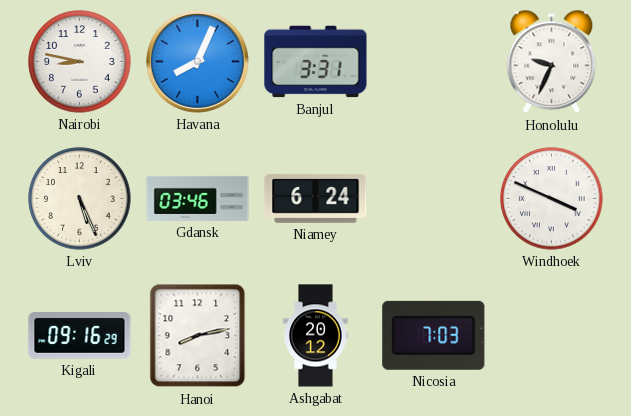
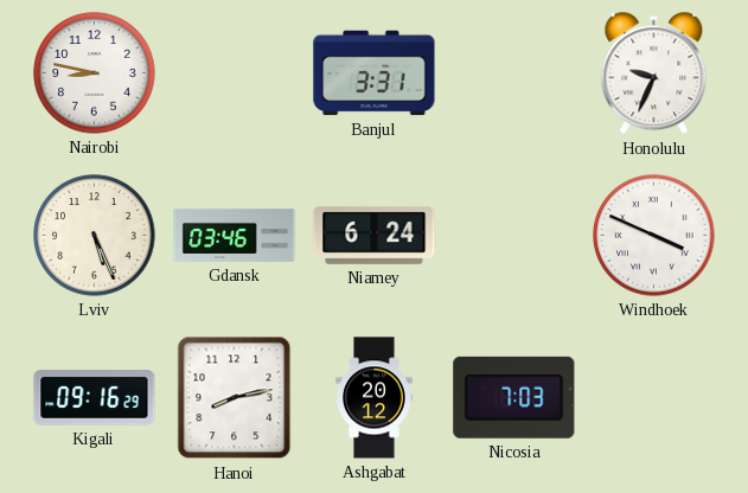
Havana: 8:04 -> none (197, 61)
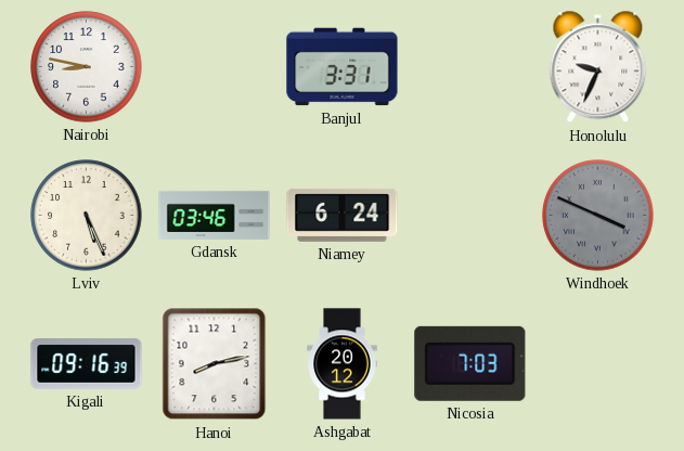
Windhoek dial: white -> grey (598, 216)
Kigali: 09:16:29 -> 09:16:39 (87, 364)
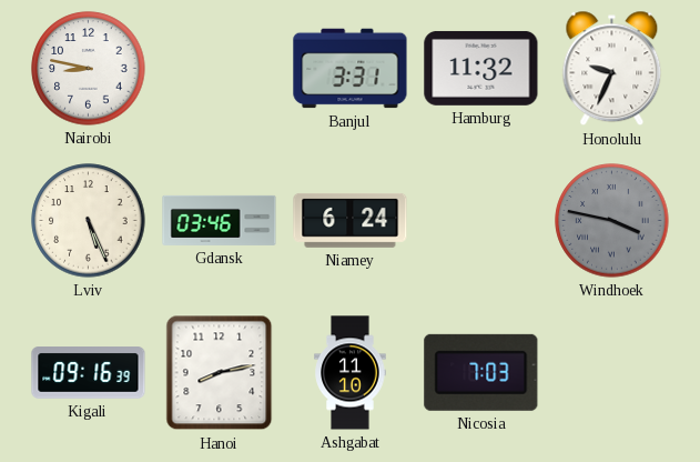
Hamburg: none -> 11:32 (481, 68)
Windhoek: 3:49 -> 3:47 (612, 221)
Ashgabat: 20:12 -> 11:10 (351, 373)
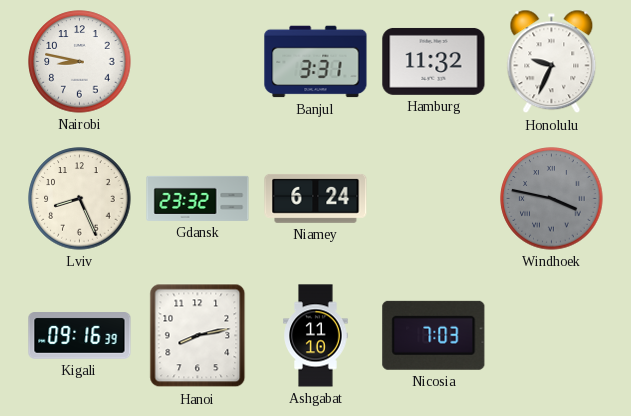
Lviv: 5:26 -> 8:26 (80, 199)
Gdansk: 03:46 -> 23:32 (198, 198)
